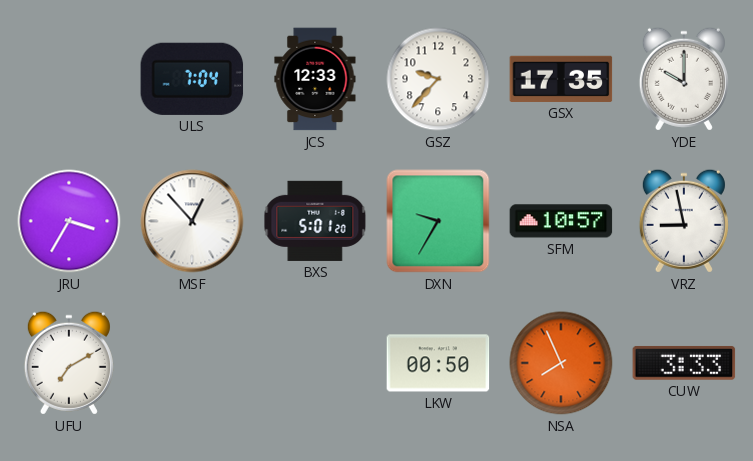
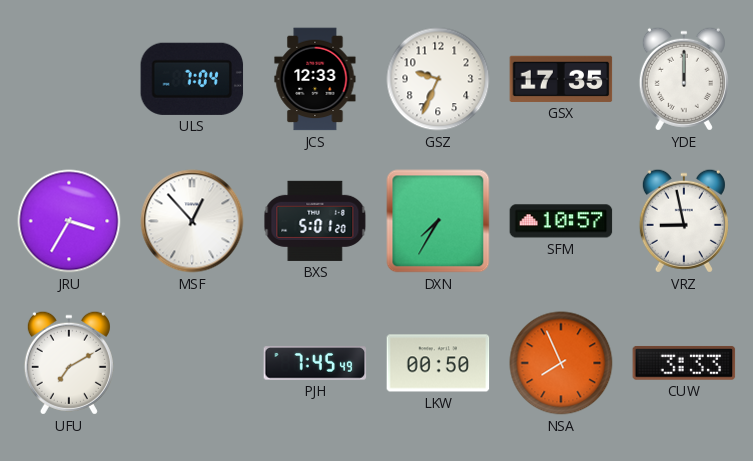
GSZ: 9:37 -> 9:34 (438, 79)
YDE: 10:00 -> 12:00 (684, 79)
DXN: 9:35 -> 7:35 (438, 221)
PJH: none -> 7:45 (315, 363)
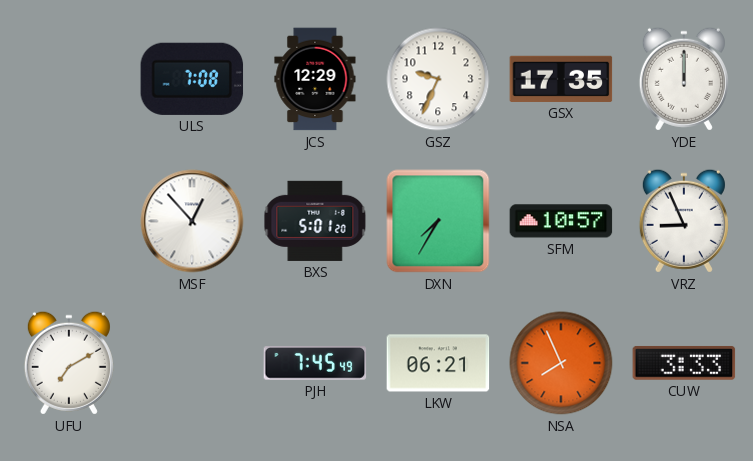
ULS: 7:04 -> 7:08 (192, 79)
JCS: 12:33 -> 12:29 (315, 79)
JRU: 3:35 -> none (69, 221)
VRZ: 8:58 -> 8:56 (684, 221)
LKW: 00:50 -> 06:21 (438, 363)
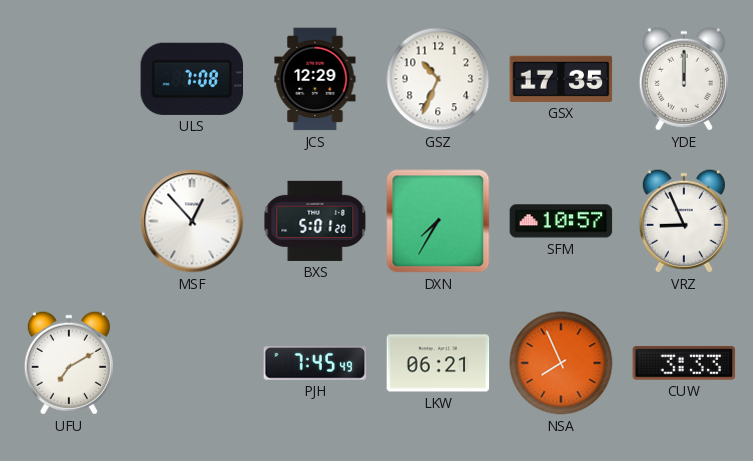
GSZ: 9:34 -> 10:34 (438, 79)
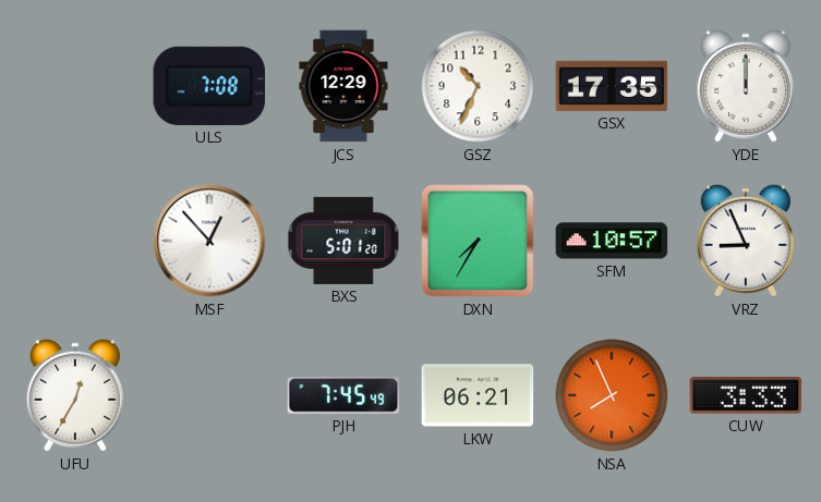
UFU: 7:10 -> 12:35 (75, 395)
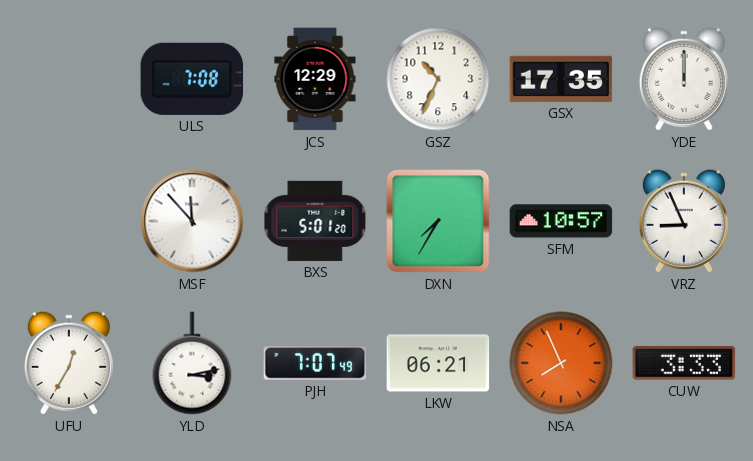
MSF: 12:53 -> 11:53 (192, 221)
YLD: none -> 3:13 (192, 363)
PJH: 7:45 -> 7:07 (315, 363)
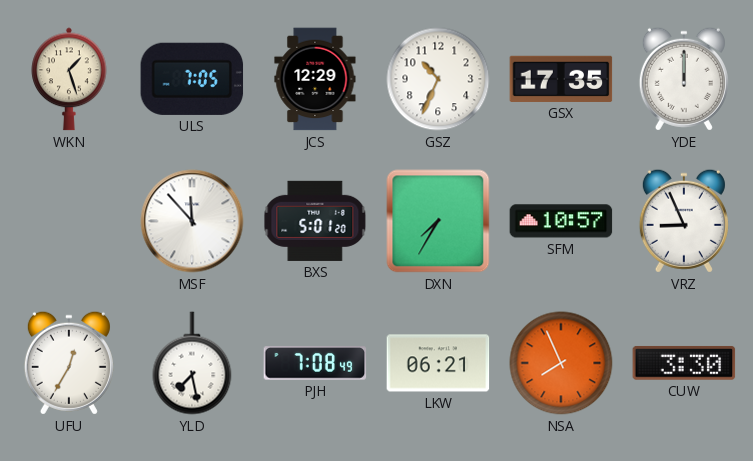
WKN: none -> 1:27 (69, 79)
ULS: 7:08 -> 7:05 (192, 79)
YLD: 3:13 -> 7:28 (192, 363)
PJH: 7:07 -> 7:08 (315, 363)
CUW: 3:33 -> 3:30 (684, 363)
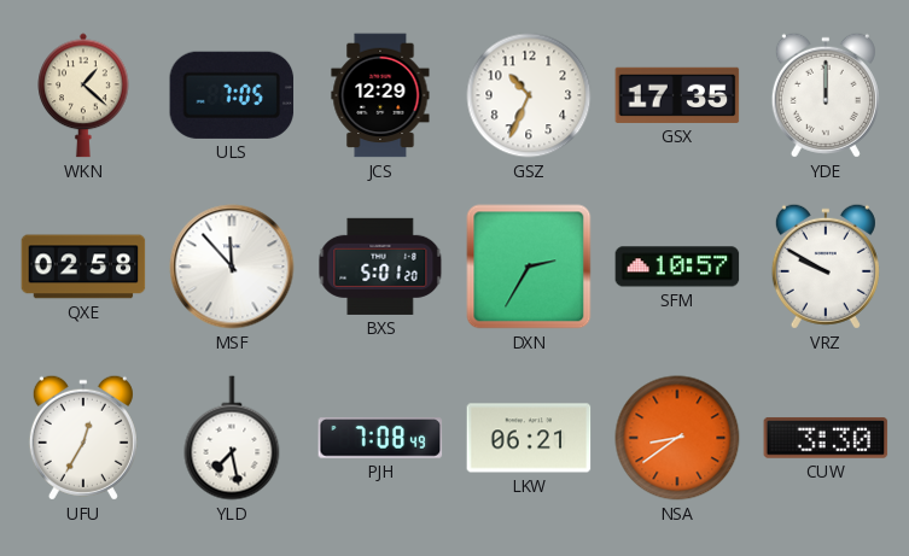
WKN: 1:27 -> 1:22 (83, 95)
QXE: none -> 02:58 (83, 267)
DXN: 7:35 -> 2:35 (529, 267)
VRZ: 8:56 -> 9:50 (826, 267)
NSA: 7:56 -> 8:39 (677, 438)
